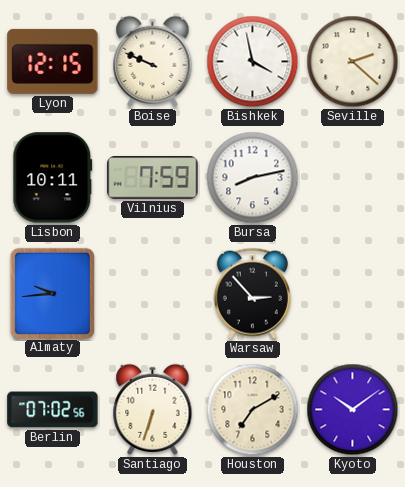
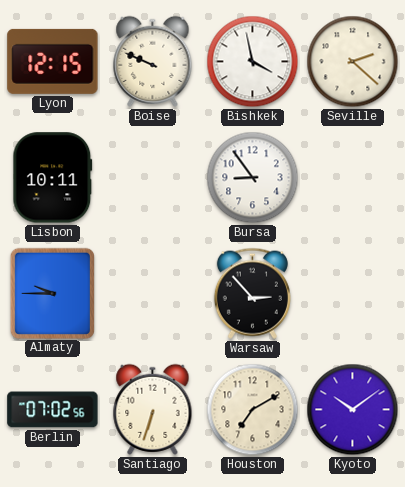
Vilnius: 7:59 -> none (153, 178)
Bursa: 8:13 -> 8:54 (253, 178)
Almaty: 9:44 -> 9:45 (52, 293)
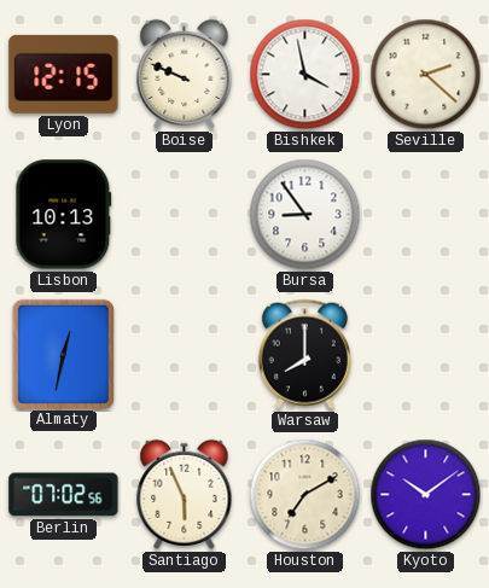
Lisbon: 10:11 -> 10:13 (64, 215)
Almaty: 9:45 -> 12:32 (63, 354)
Warsaw: 2:53 -> 8:00 (304, 354)
Santiago: 6:33 -> 5:56 (185, 494)
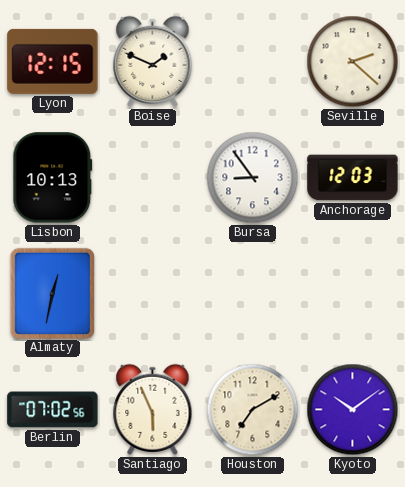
Boise: 9:49 -> 1:49 (153, 61)
Bishkek: 3:58 -> none (305, 75)
Anchorage: none -> 12:03 (353, 178)
Warsaw: 8:00 -> none (304, 354)
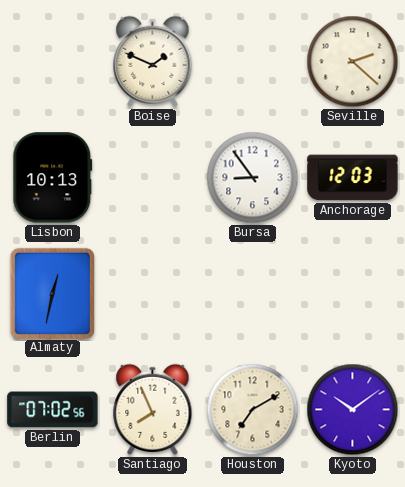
Lyon: 12:15 -> none (53, 61)
Santiago: 5:56 -> 7:56 (153, 409)
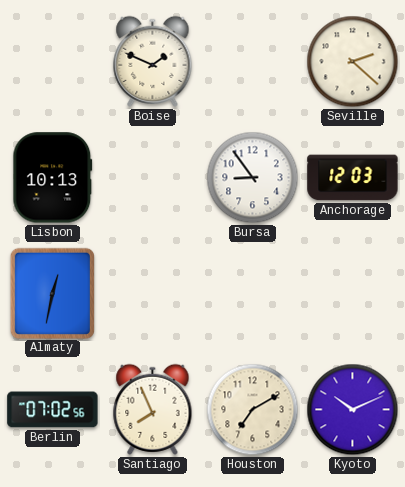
Kyoto: 10:09 -> 10:11 (353, 410)
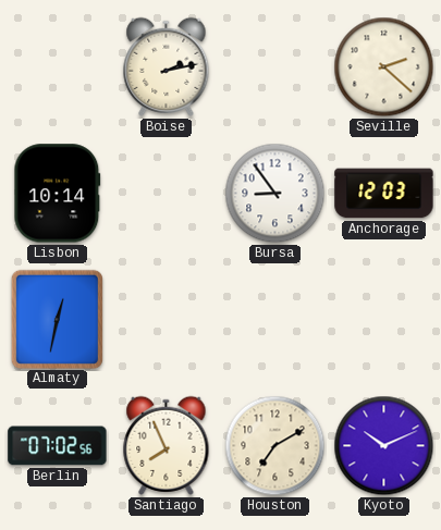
Boise: 1:49 -> 2:13 (167, 66)
Lisbon: 10:13 -> 10:14 (58, 194)
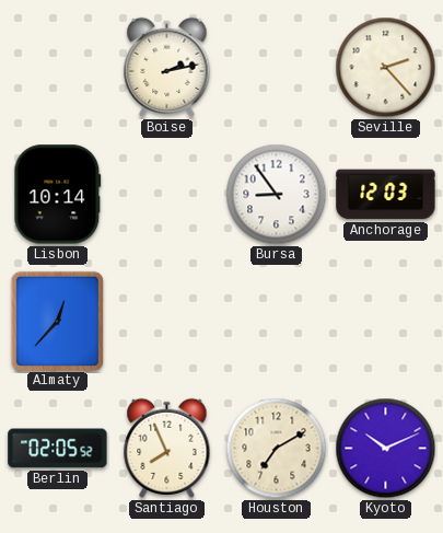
Seville: 2:22 -> 2:23 (386, 68)
Almaty: 12:32 -> 12:37 (57, 321)
Berlin: 07:02 -> 02:05 (58, 449)
